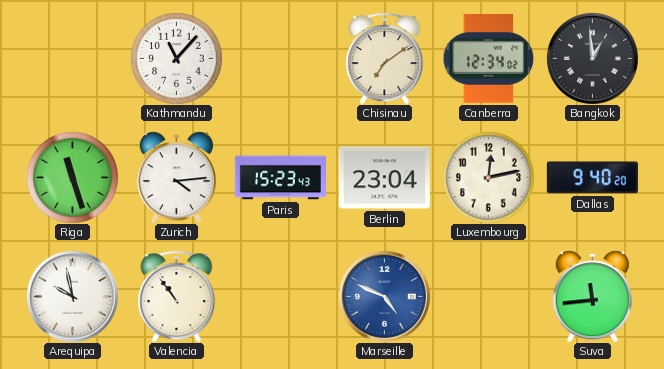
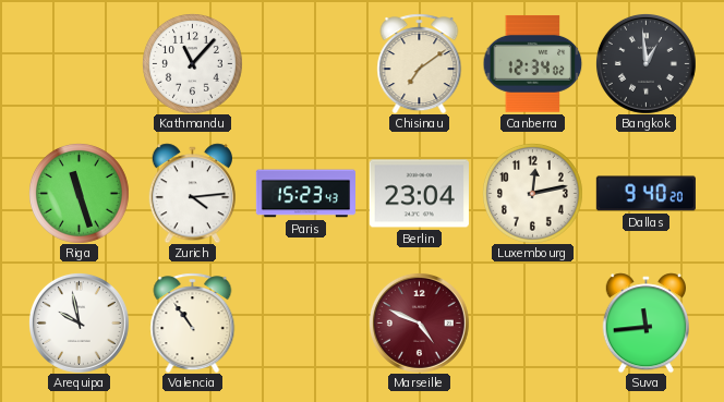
Marseille dial: blue -> burgundy (419, 322)
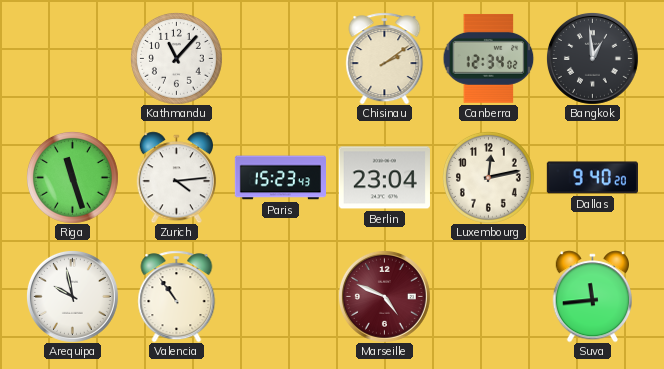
Chisinau: 7:09 -> 2:09 (385, 58)
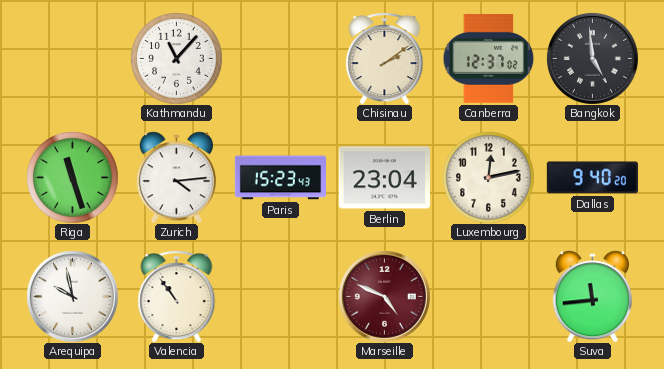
Canberra: 12:34 -> 12:37 (488, 58)
Bangkok: 12:59 -> 4:59 (592, 58)
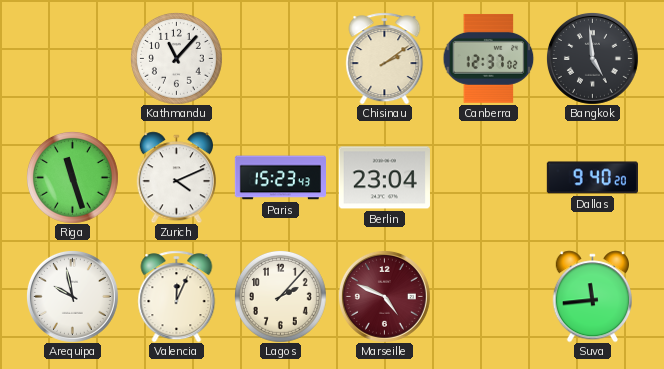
Zurich: 4:14 -> 4:11 (176, 177)
Luxembourg: 12:13 -> none (489, 178)
Valencia: 10:54 -> 12:04 (177, 296)
Lagos: none -> 2:07 (281, 297)
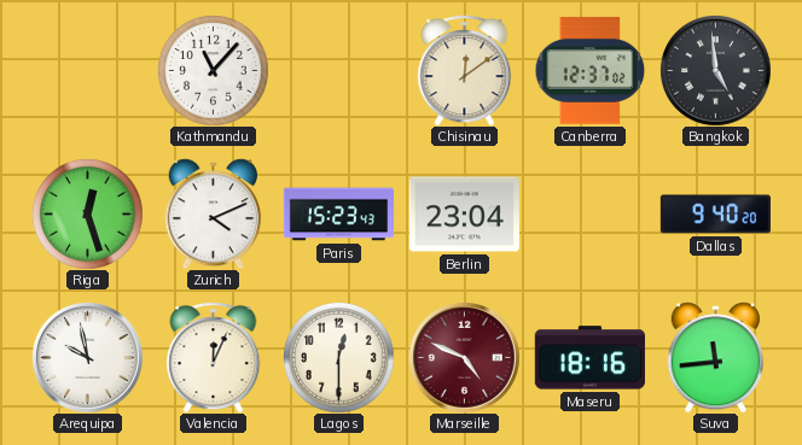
Chisinau: 2:09 -> 12:09 (465, 70)
Riga: 11:27 -> 12:27 (88, 215)
Lagos: 2:07 -> 12:30 (339, 358)
Maseru: none -> 18:16 (589, 358)
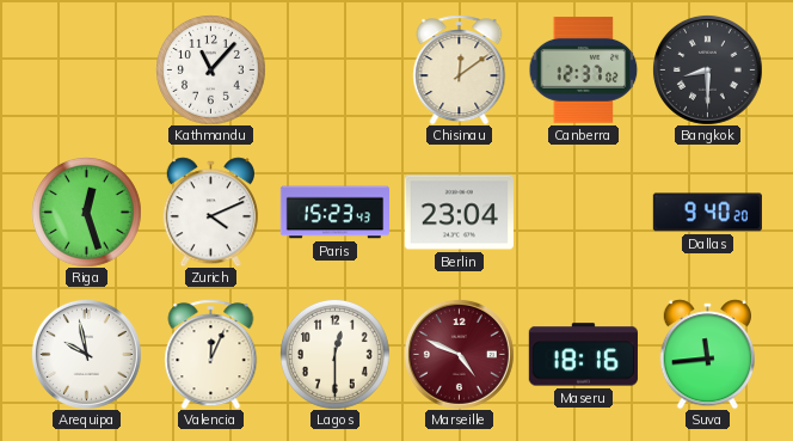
Bangkok: 4:59 -> 8:30 (707, 69)
